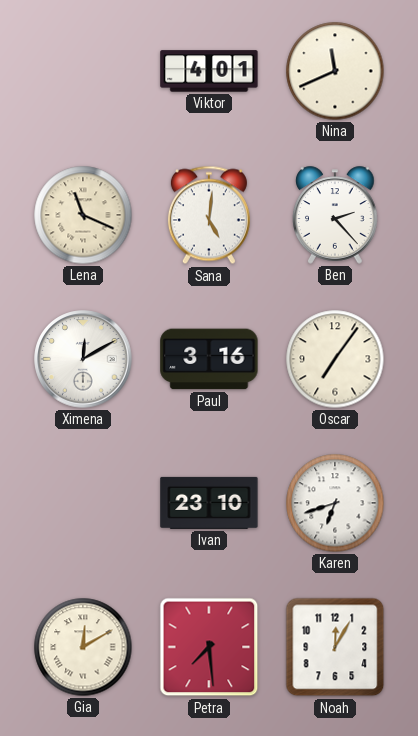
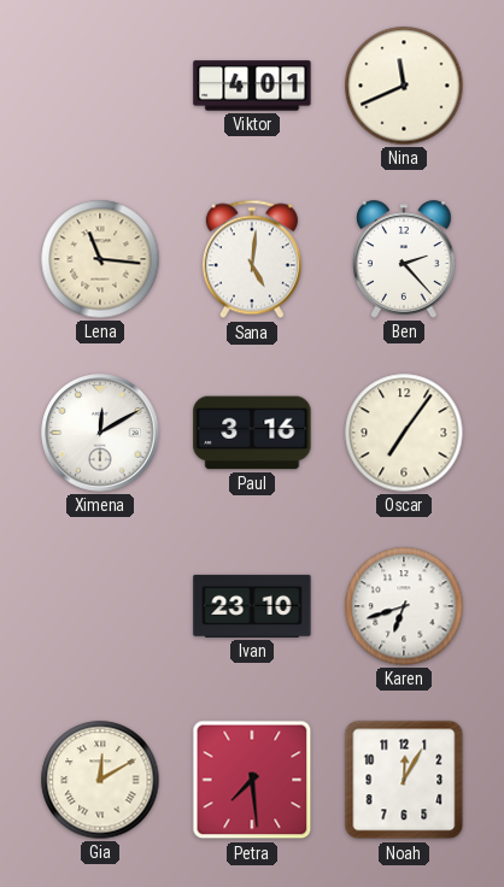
Lena: 11:19 -> 11:16 (100, 259)
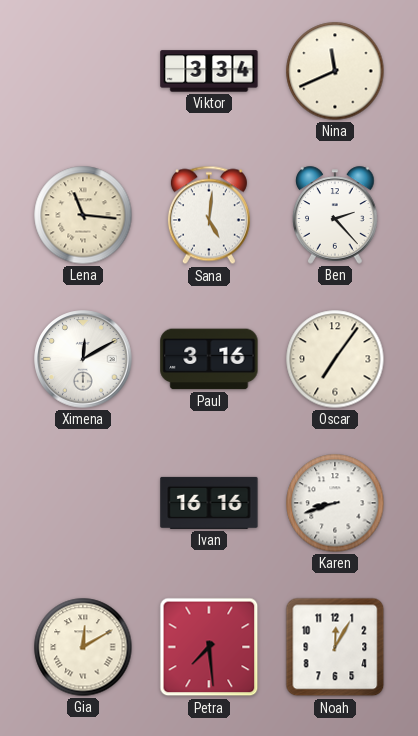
Viktor: 4:01 -> 3:34 (209, 71)
Ivan: 23:10 -> 16:16 (209, 503)
Karen: 6:42 -> 8:42 (335, 503)
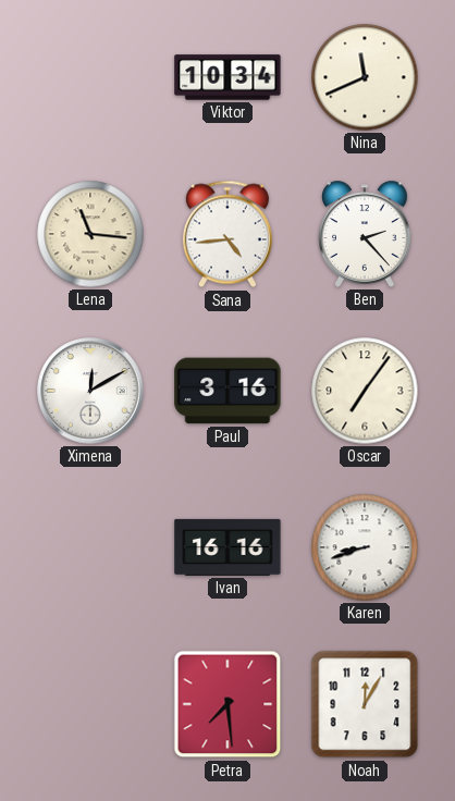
Viktor: 3:34 -> 10:34 (228, 77)
Sana: 5:01 -> 4:44 (228, 234)
Gia: 12:10 -> none (83, 647)
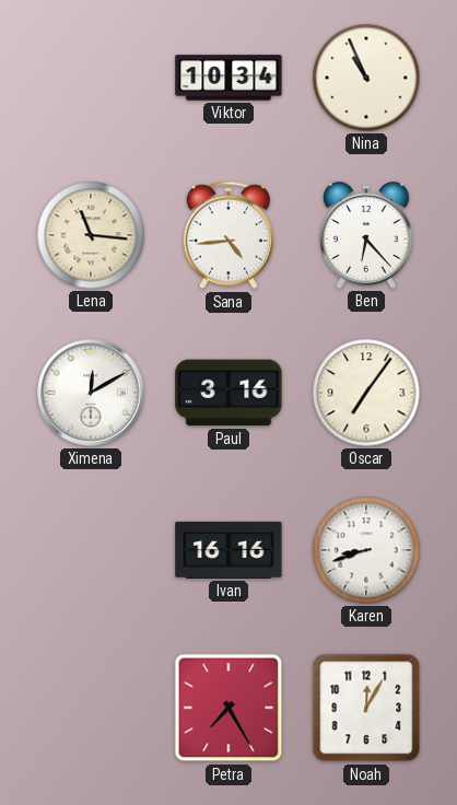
Nina: 11:41 -> 10:56 (366, 78)
Ben: 2:23 -> 6:23 (366, 235)
Petra: 7:29 -> 7:25 (228, 708)
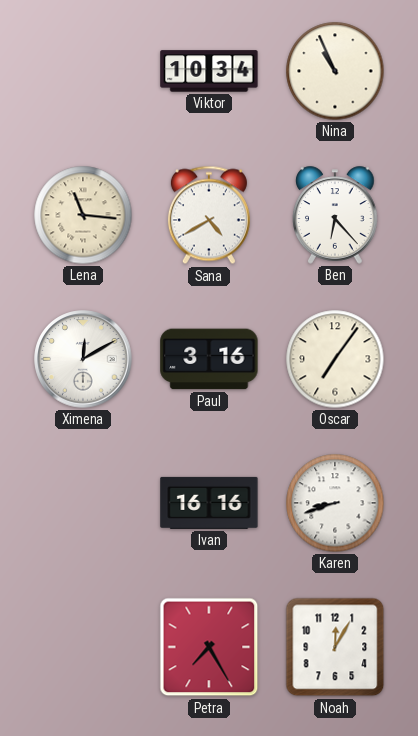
Sana: 4:44 -> 4:40 (209, 215)
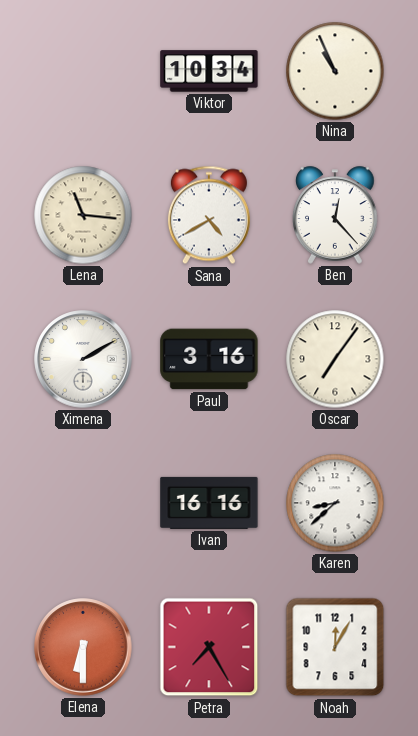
Ben: 6:23 -> 12:23 (335, 215)
Ximena: 12:10 -> 2:10 (83, 359)
Karen: 8:42 -> 8:38 (335, 503)
Elena: none -> 6:30 (83, 647)
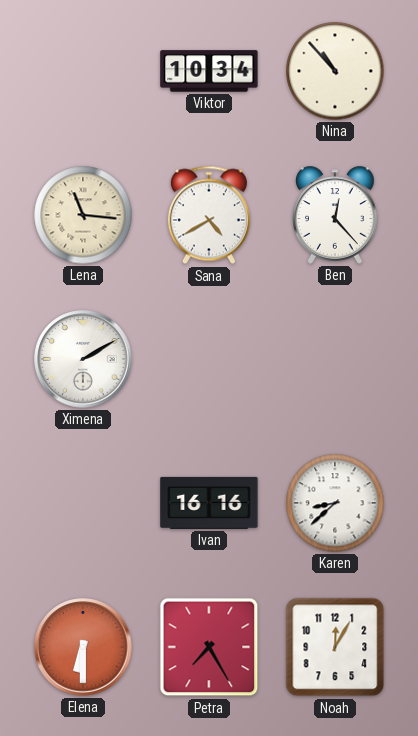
Nina: 10:56 -> 10:53 (335, 71)
Paul: 3:16 -> none (209, 359)
Oscar: 7:06 -> none (335, 359)
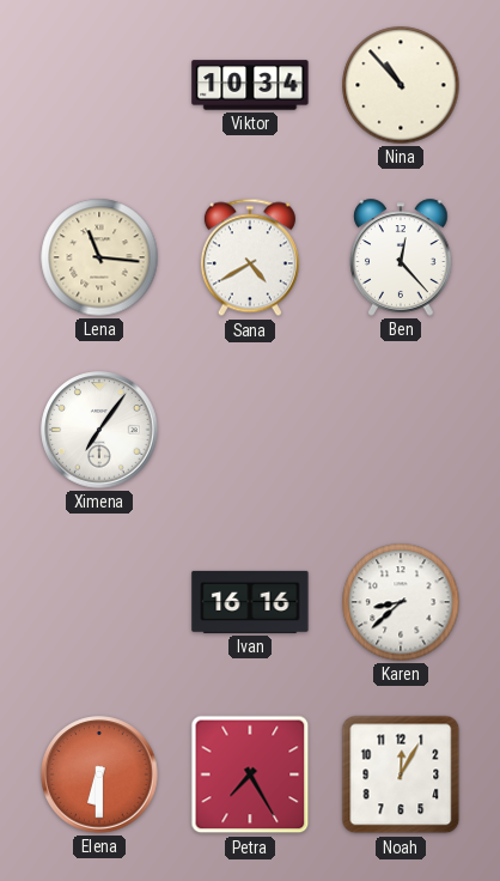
Ximena: 2:10 -> 7:06 (99, 430)
